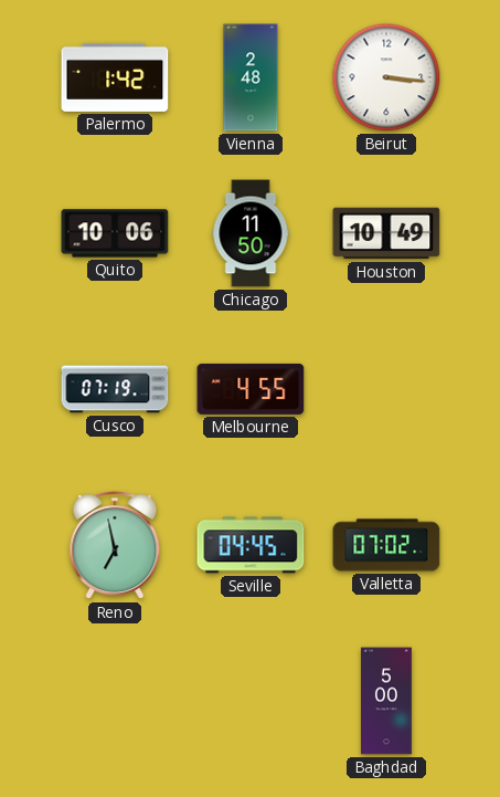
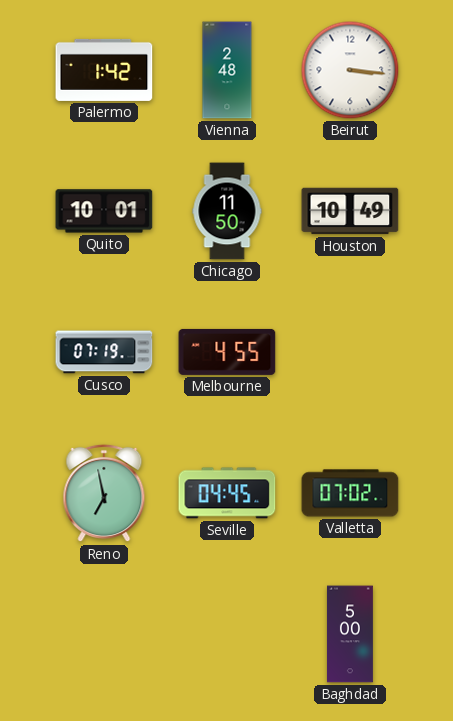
Quito: 10:06 -> 10:01 (104, 211)
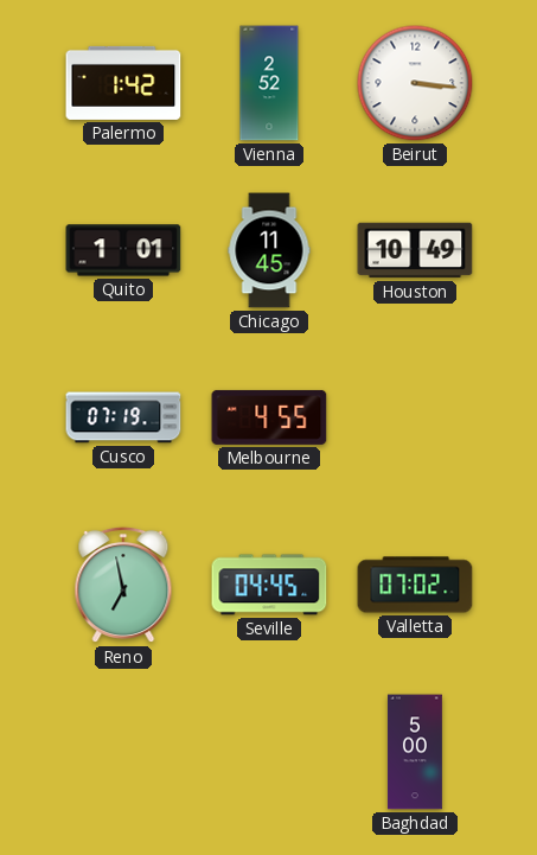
Vienna: 2:48 -> 2:52 (269, 83)
Quito: 10:01 -> 1:01 (123, 250)
Chicago: 11:50 -> 11:45 (269, 250)
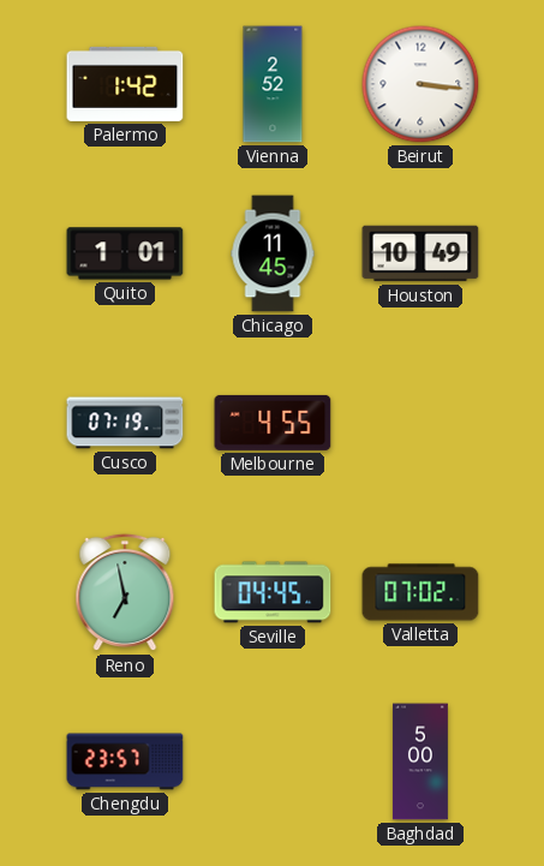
Chengdu: none -> 23:57 (125, 762)
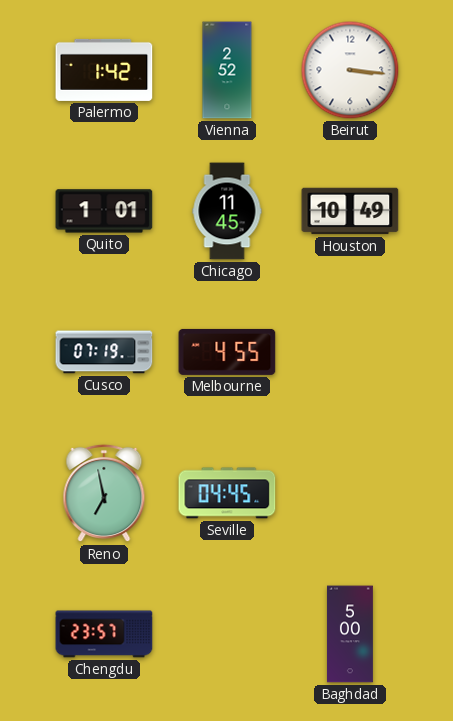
Valletta: 07:02 -> none (420, 592)
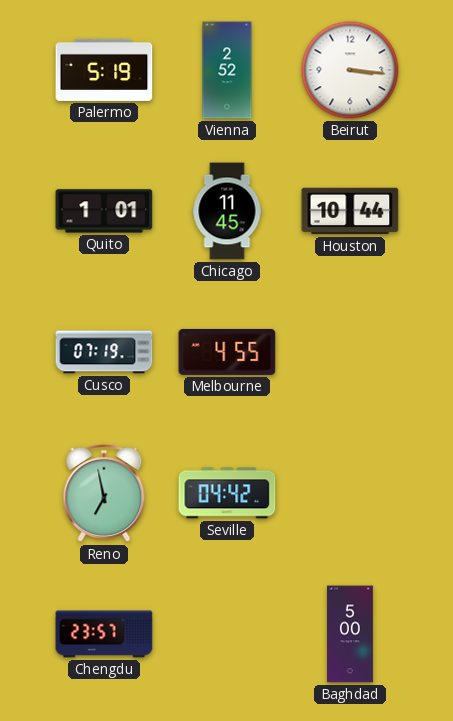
Palermo: 1:42 -> 5:19 (104, 70)
Houston: 10:49 -> 10:44 (350, 211)
Seville: 04:45 -> 04:42 (227, 493)
